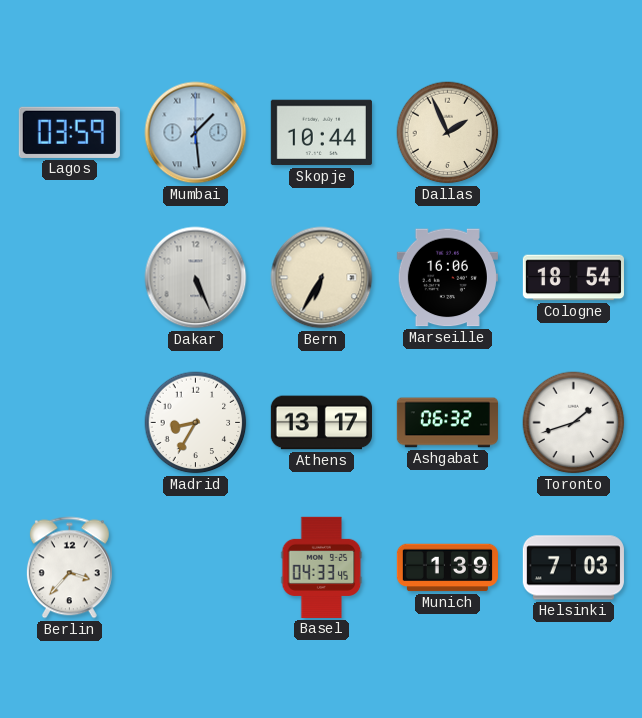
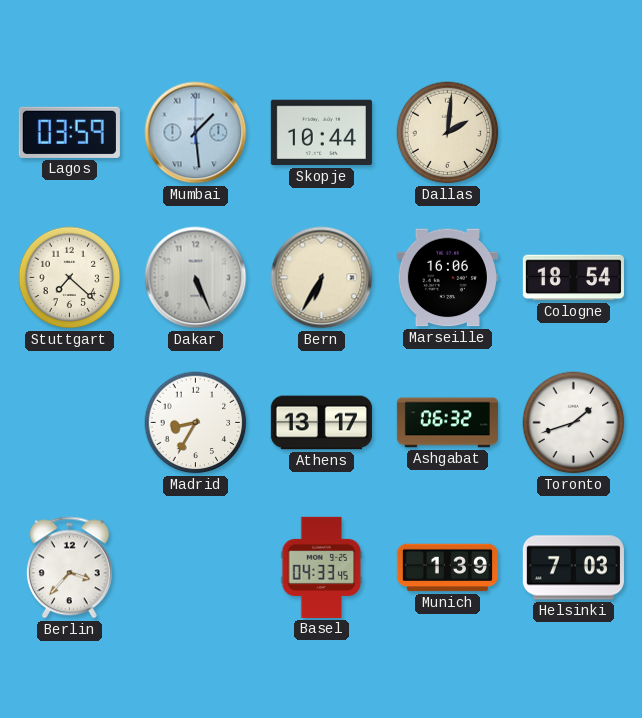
Dallas: 1:56 -> 2:01 (448, 133)
Stuttgart: none -> 7:22 (70, 278)
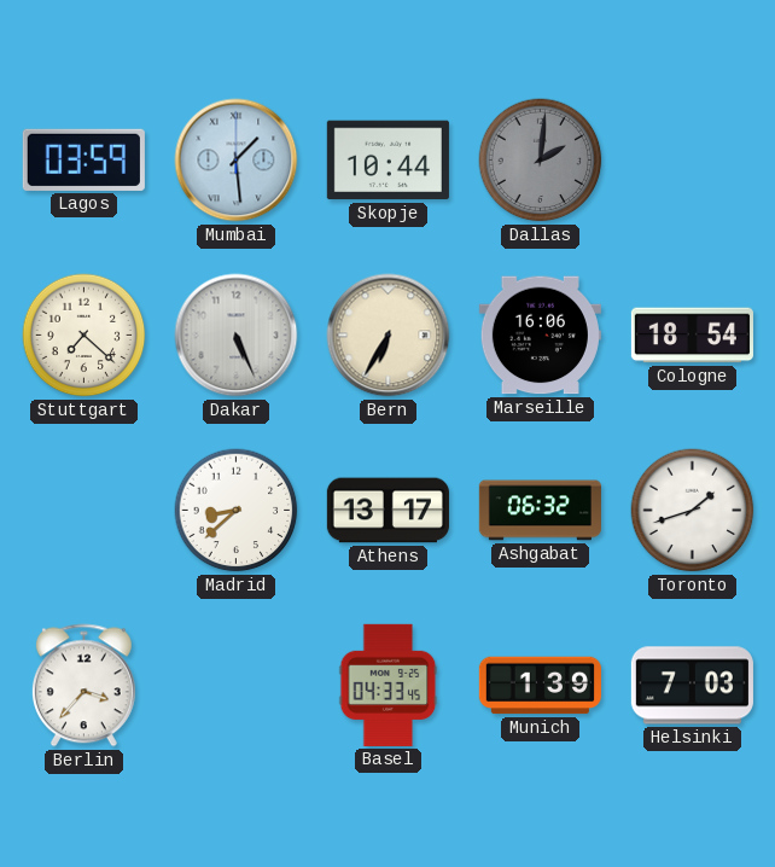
Dallas dial: cream -> grey (541, 161)
Madrid: 8:35 -> 8:38 (237, 511)
